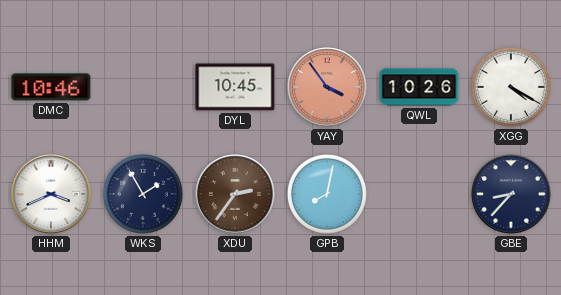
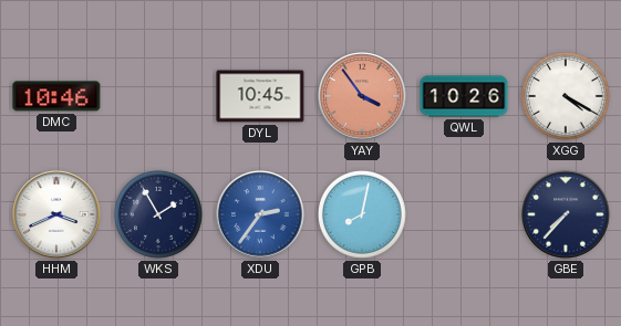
XDU dial: brown -> blue (260, 214)
GBE: 8:37 -> 7:37 (566, 214)
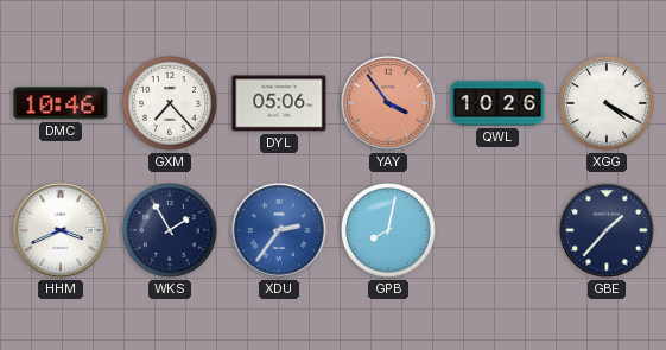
GXM: none -> 7:23 (171, 104)
DYL: 10:45 -> 05:06 (279, 103)
GBE: 7:37 -> 1:37 (607, 230)
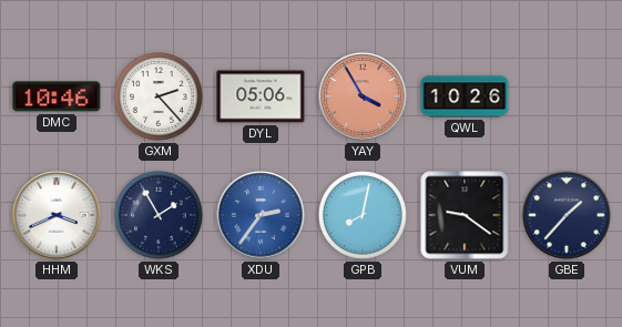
GXM: 7:23 -> 2:23 (160, 98)
YAY: 3:54 -> 3:55 (363, 96)
XGG: 4:20 -> none (608, 104)
VUM: none -> 9:21 (465, 215)
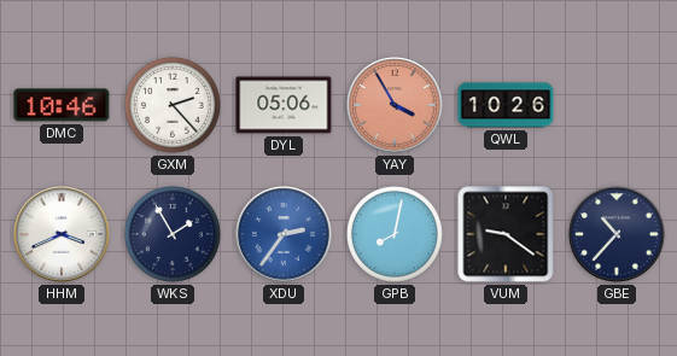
GBE: 1:37 -> 10:37 (617, 234)
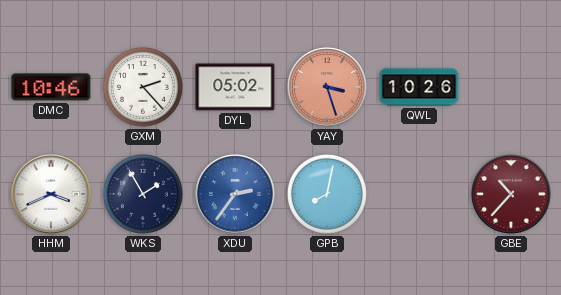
DYL: 05:06 -> 05:02 (235, 87)
YAY: 3:55 -> 3:27 (327, 87)
VUM: 9:21 -> none (506, 234)
GBE dial: navy -> burgundy (511, 194)
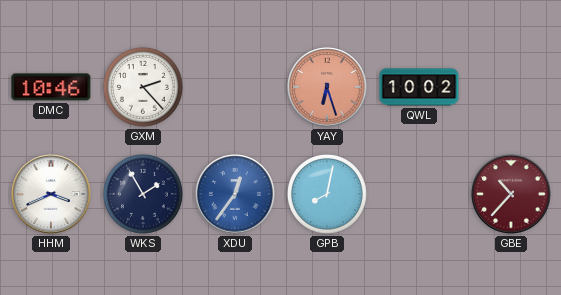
DYL: 05:02 -> none (235, 87)
YAY: 3:27 -> 6:27 (327, 87)
QWL: 10:26 -> 10:02 (419, 87)
XDU: 2:36 -> 12:36 (235, 194)
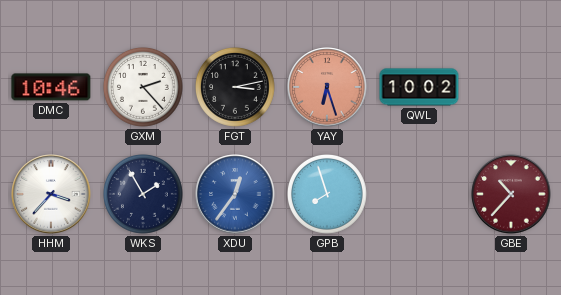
FGT: none -> 3:13 (236, 88)
HHM: 3:41 -> 3:37 (51, 194)
GPB: 8:02 -> 7:57 (328, 195)
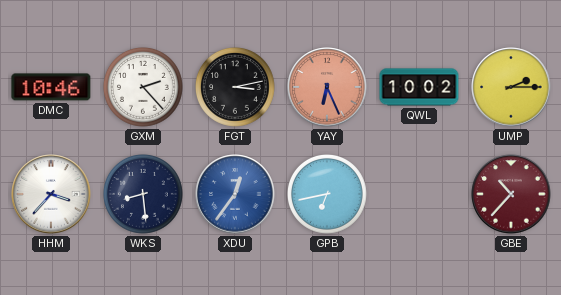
YAY: 6:27 -> 6:26 (327, 87)
UMP: none -> 2:15 (511, 87)
WKS: 1:55 -> 8:29 (144, 195)
GPB: 7:57 -> 6:43 (328, 195)
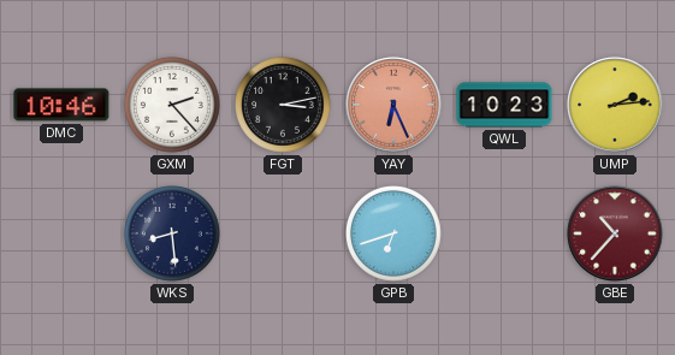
QWL: 10:02 -> 10:23 (504, 105)
UMP: 2:15 -> 2:14 (615, 105)
HHM: 3:37 -> none (51, 194)
XDU: 12:36 -> none (235, 194)
GPB: 6:43 -> 6:42 (395, 235)
